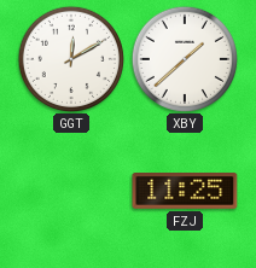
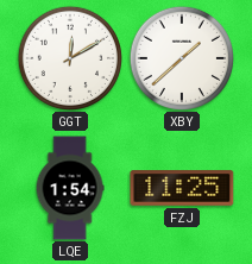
LQE: none -> 1:54 (70, 188)
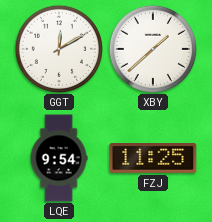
LQE: 1:54 -> 9:54 (59, 158)
